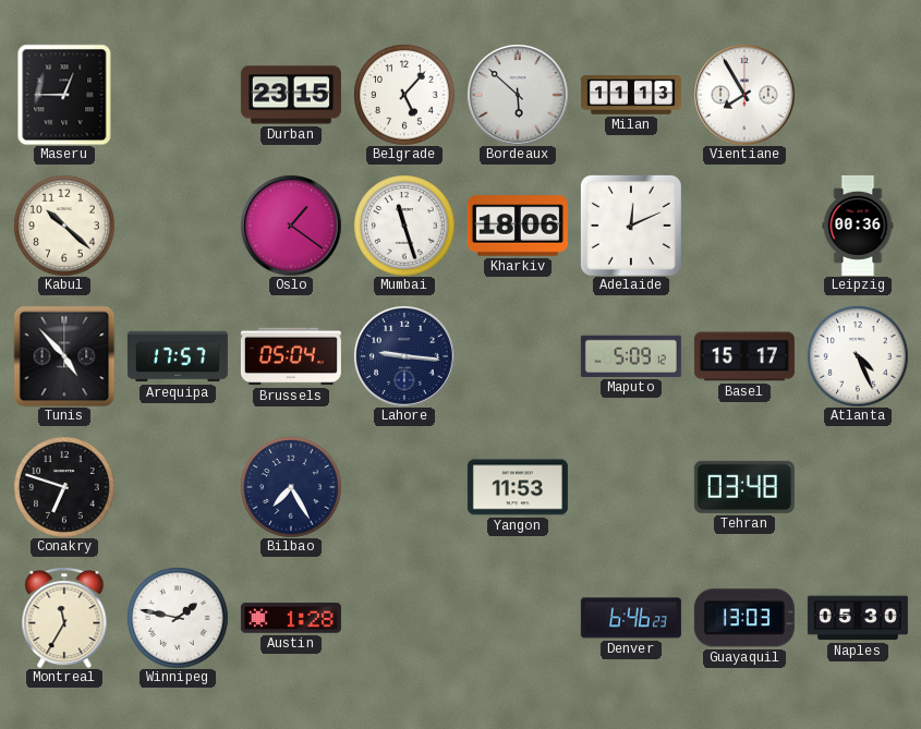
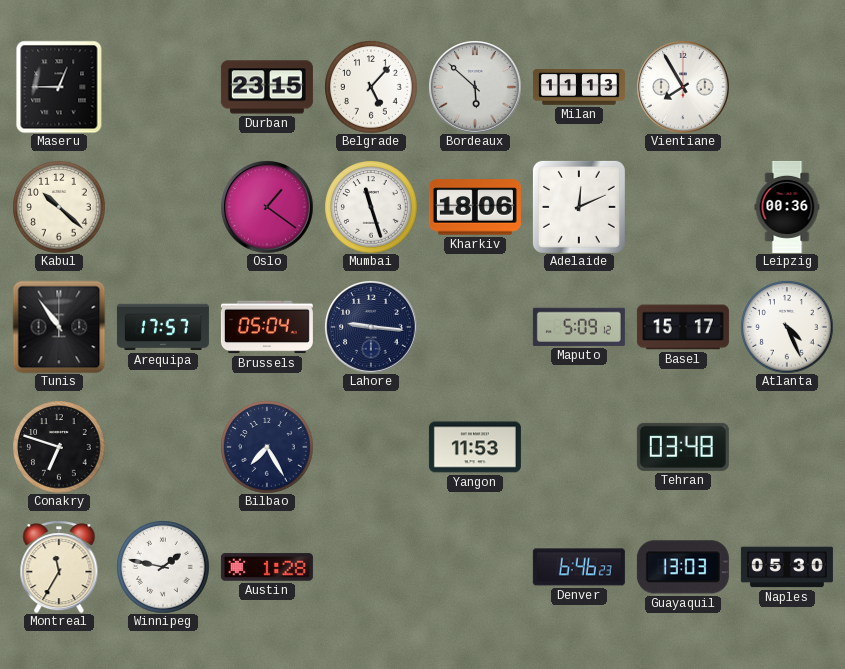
Tunis: 4:53 -> 10:54 (59, 327)
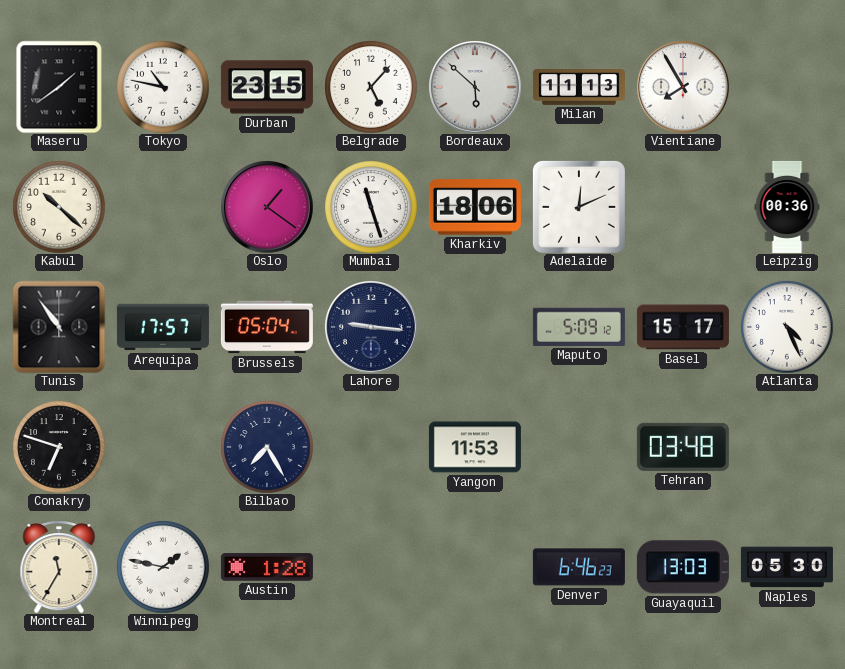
Maseru: 12:45 -> 1:39 (59, 87)
Tokyo: none -> 10:47 (163, 87)
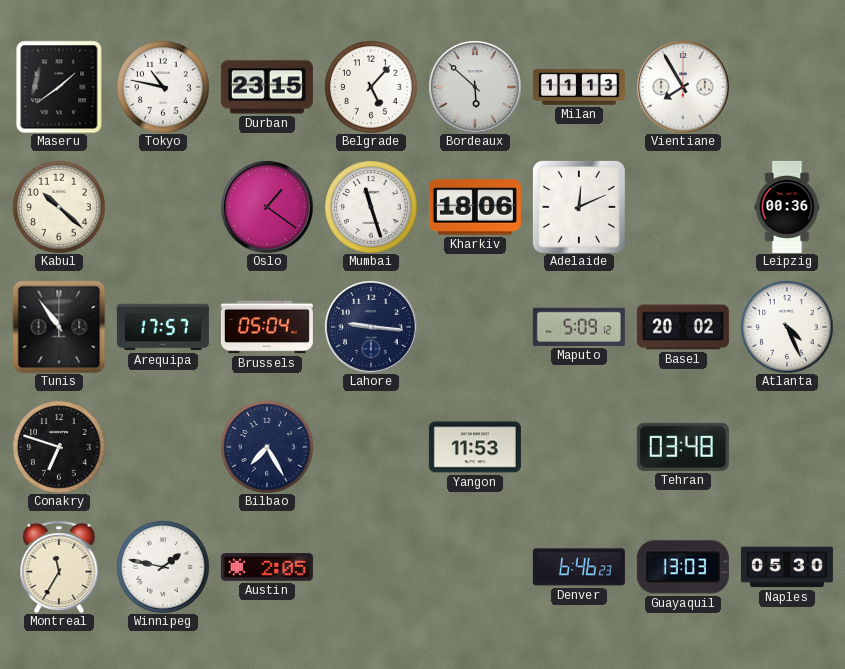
Basel: 15:17 -> 20:02 (683, 327)
Austin: 1:28 -> 2:05 (267, 567)
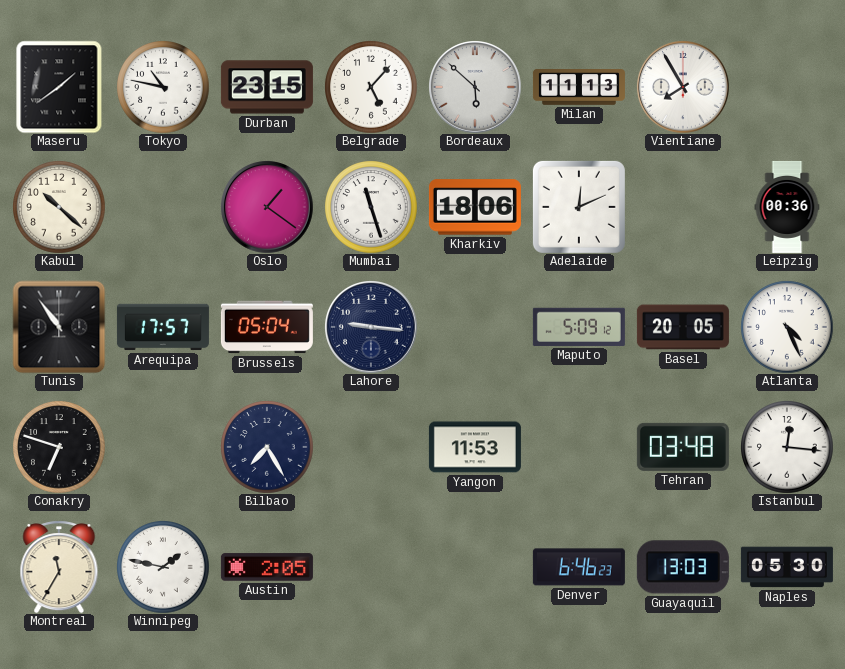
Basel: 20:02 -> 20:05 (683, 327)
Istanbul: none -> 12:16 (787, 447)
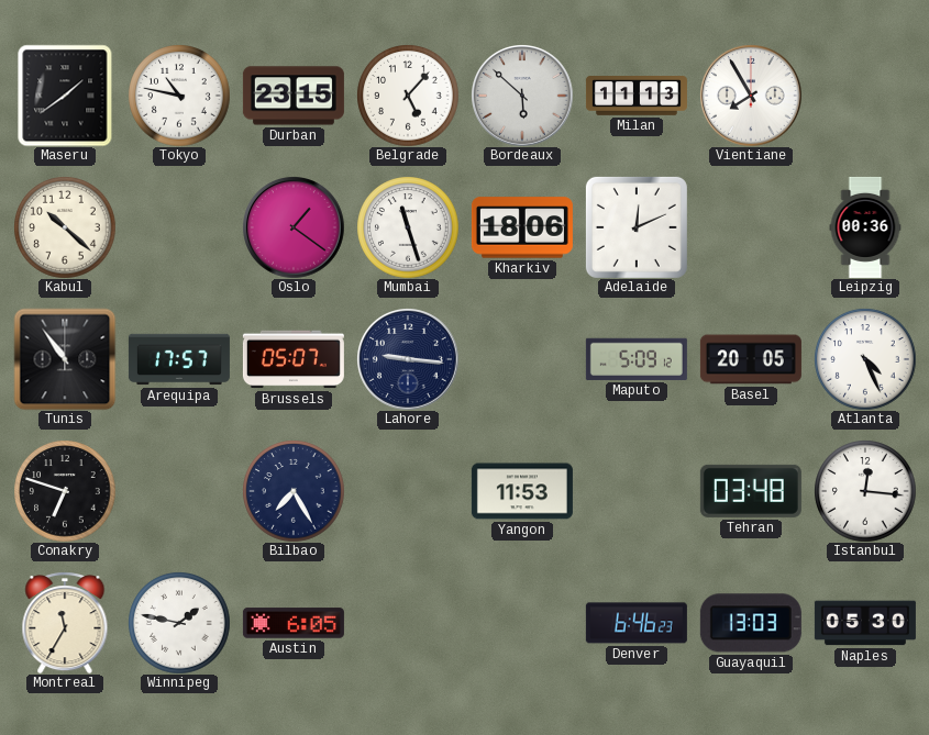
Brussels: 05:04 -> 05:07 (294, 359)
Austin: 2:05 -> 6:05 (294, 623)
